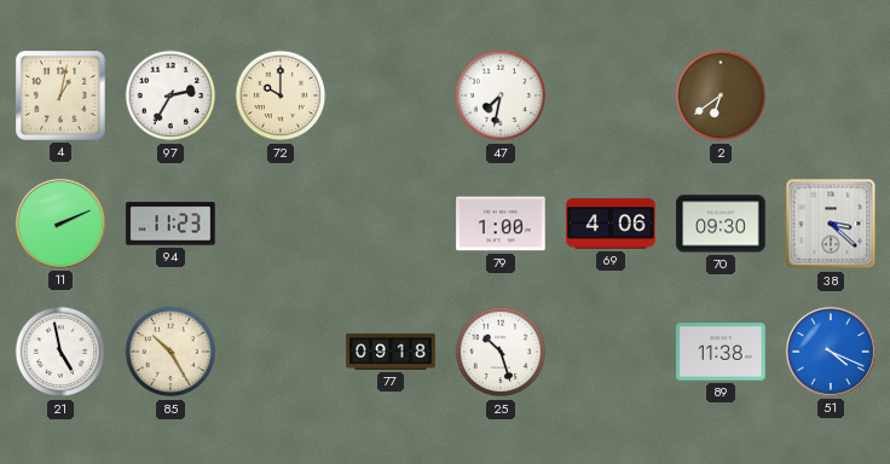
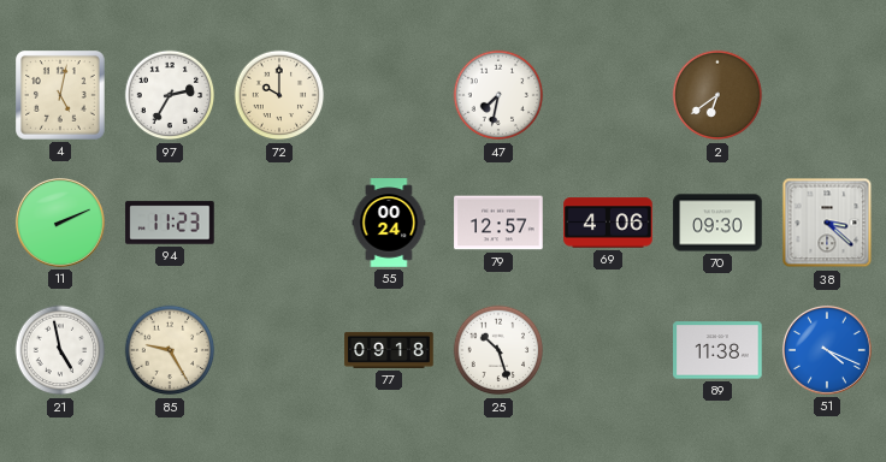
4: 1:02 -> 5:02 (61, 96)
55: none -> 00:24 (389, 223)
79: 1:00 -> 12:57 (498, 223)
85: 10:25 -> 9:25 (170, 350)
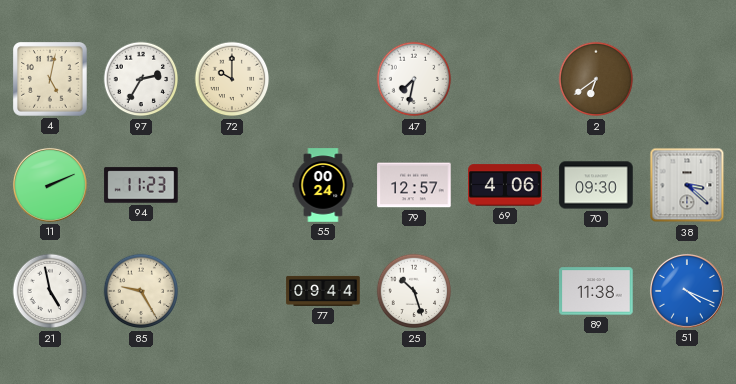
77: 09:18 -> 09:44 (323, 291)
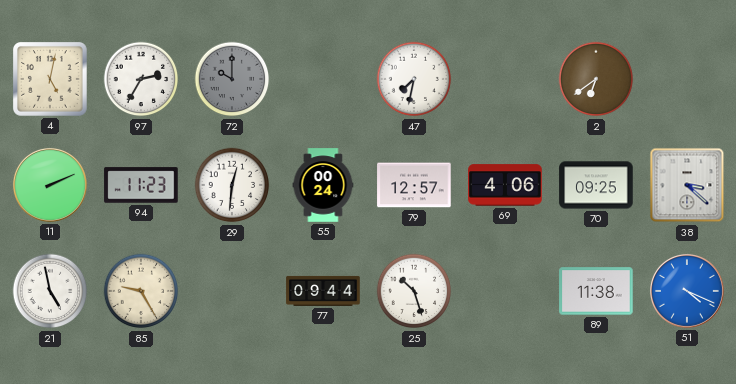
72 dial: cream -> grey (232, 79)
29: none -> 12:31 (232, 185)
70: 09:30 -> 09:25 (596, 185)
